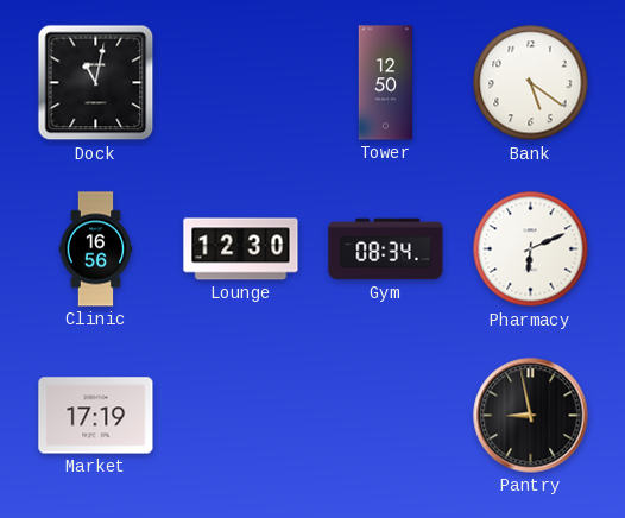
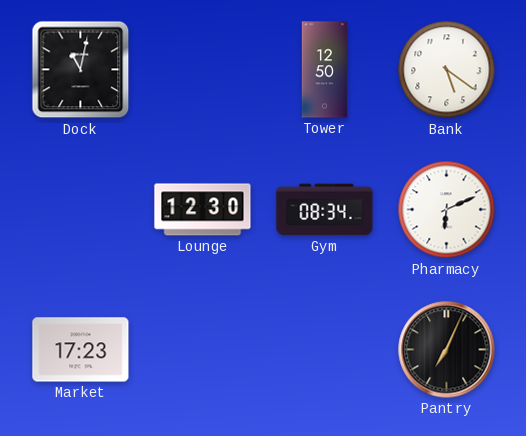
Clinic: 16:56 -> none (96, 249)
Market: 17:19 -> 17:23 (81, 350)
Pantry: 8:58 -> 7:04 (447, 350)
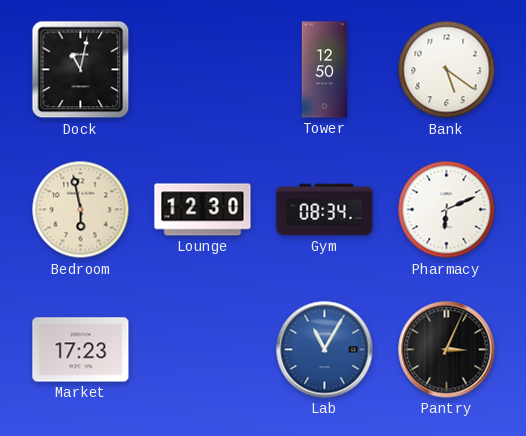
Bedroom: none -> 5:58 (81, 210)
Lab: none -> 11:05 (325, 350)
Pantry: 7:04 -> 3:04 (447, 350)
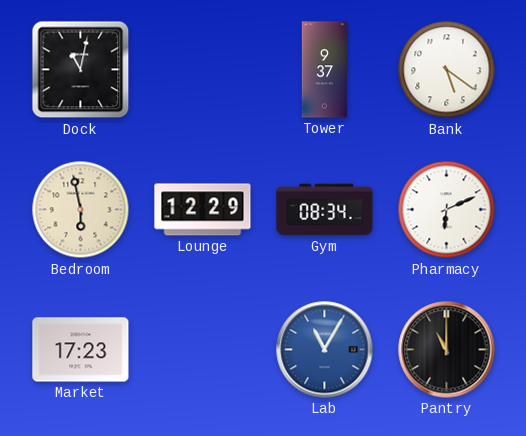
Tower: 12:50 -> 9:37 (325, 70)
Lounge: 12:30 -> 12:29 (203, 210)
Pantry: 3:04 -> 11:00 (447, 350)
